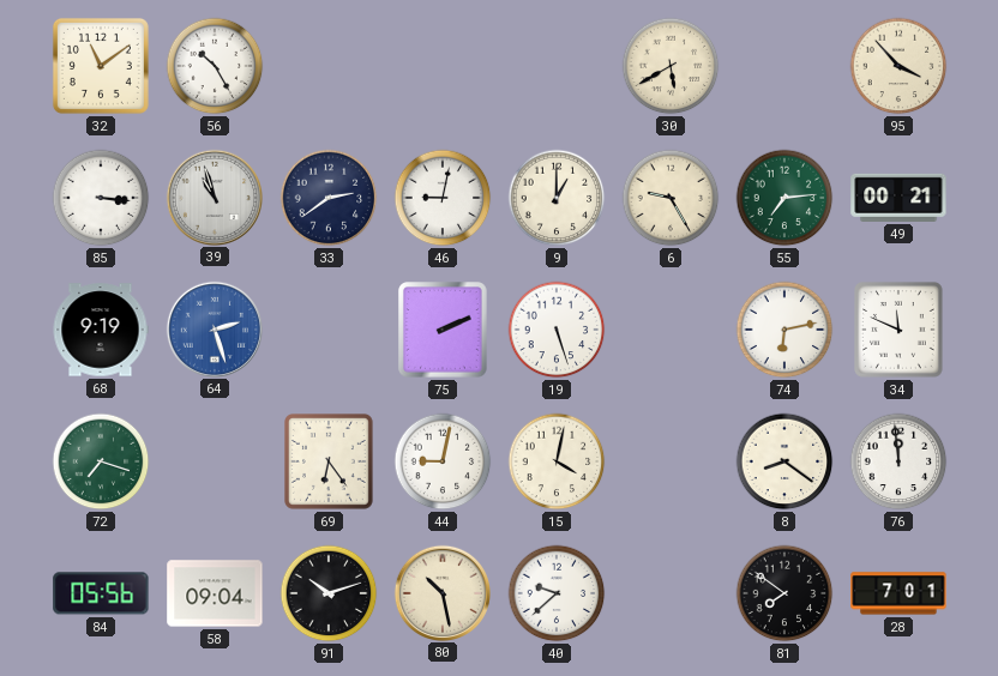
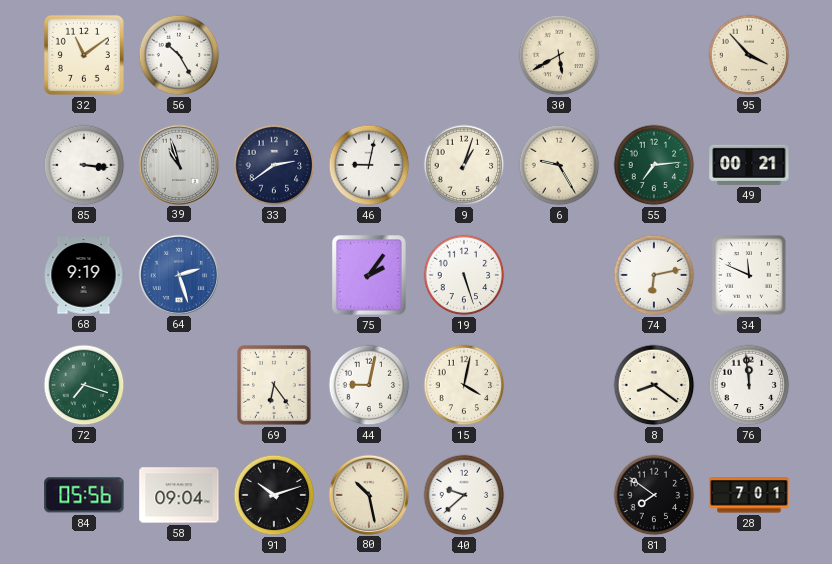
9: 1:00 -> 1:03 (464, 165)
75: 2:11 -> 2:06 (369, 275)
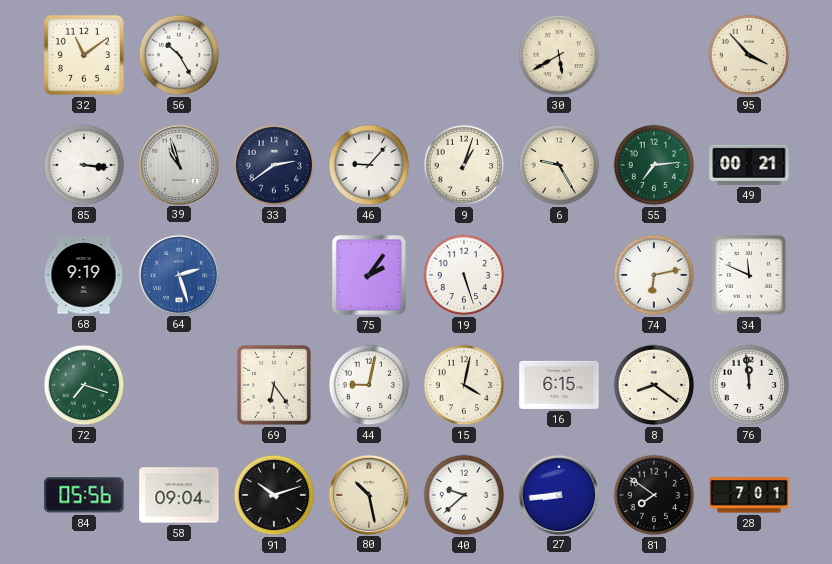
46: 9:02 -> 9:07 (369, 165)
16: none -> 6:15 (559, 385)
27: none -> 8:44 (558, 494)
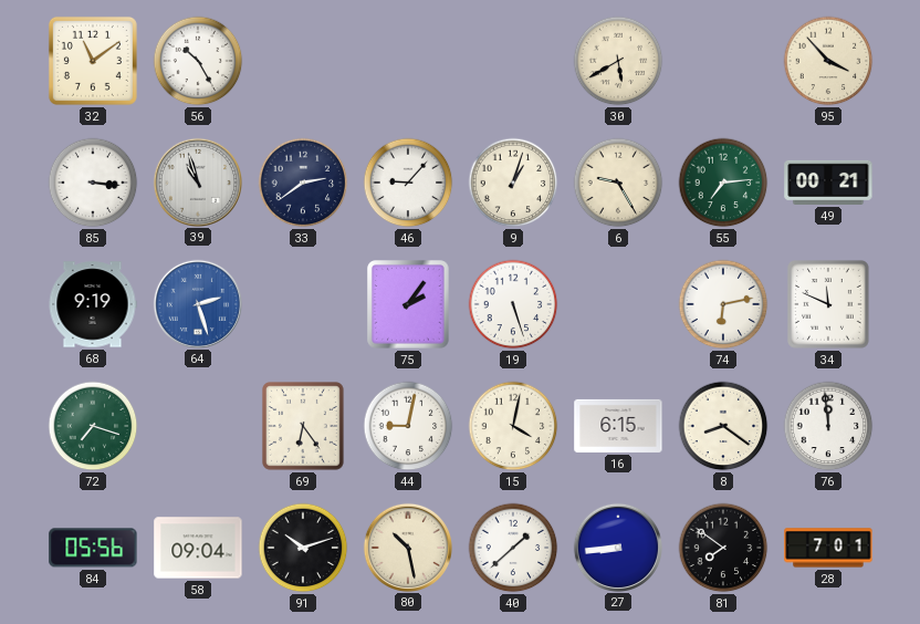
40: 9:38 -> 1:38 (513, 548)
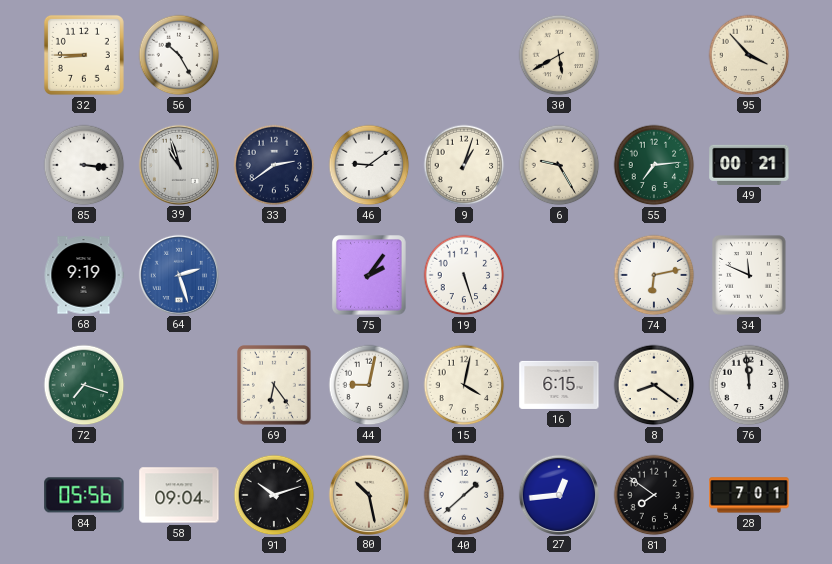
32: 11:09 -> 8:45 (84, 55)
46: 9:07 -> 9:09 (369, 165)
27: 8:44 -> 12:44 (558, 494)
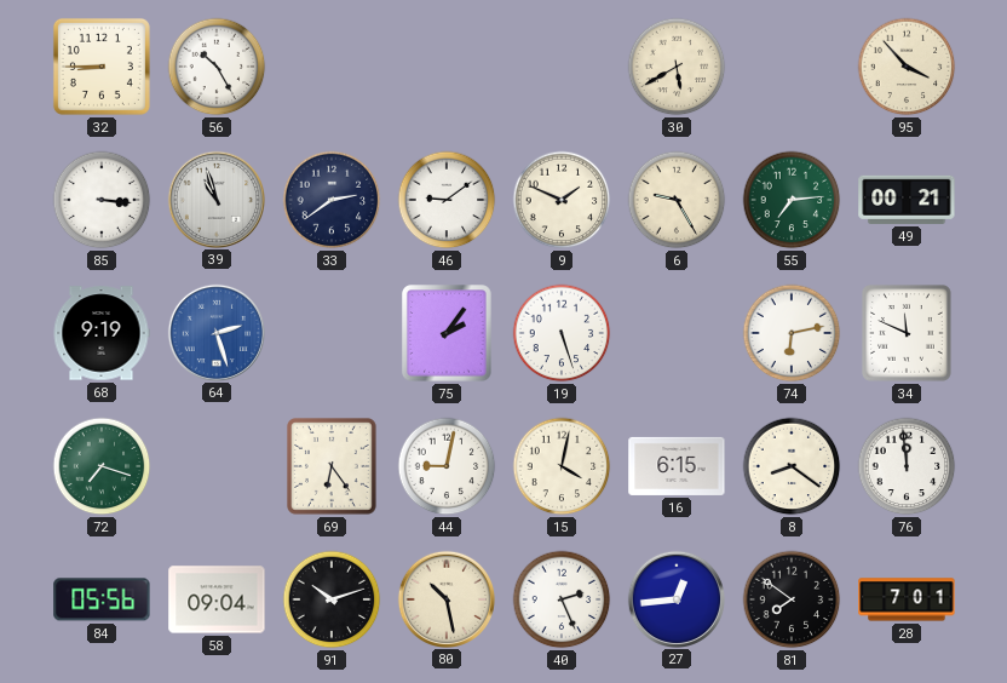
9: 1:03 -> 1:49 (562, 200)
40: 1:38 -> 2:26 (562, 599)
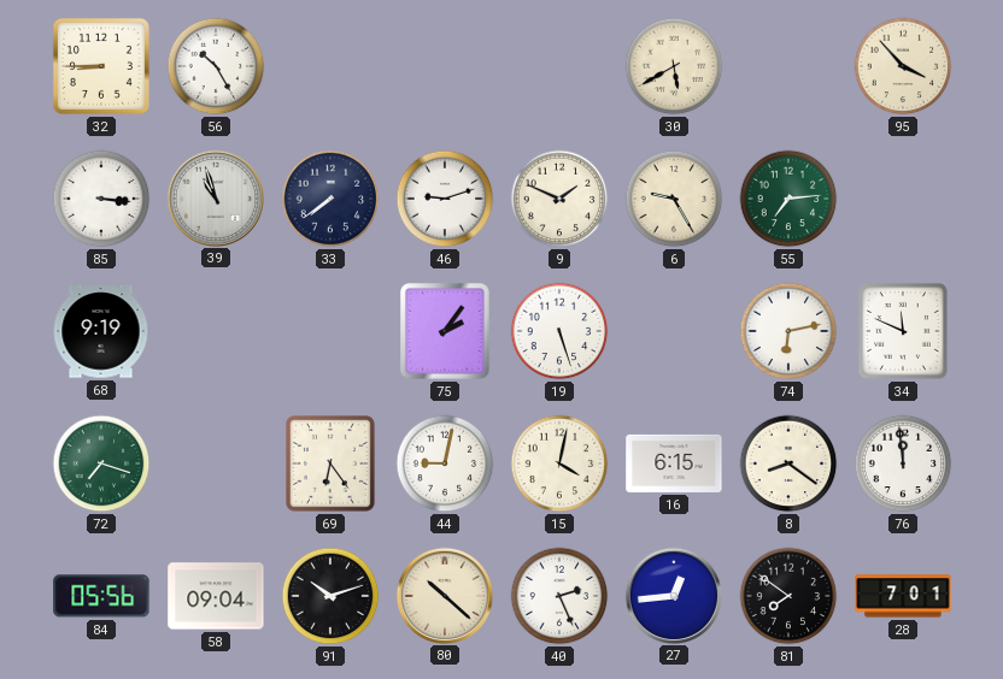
33: 2:39 -> 7:39 (330, 199)
46: 9:09 -> 9:12 (445, 199)
49: 00:21 -> none (907, 200)
64: 2:27 -> none (215, 332)
80: 10:28 -> 10:22 (444, 595)
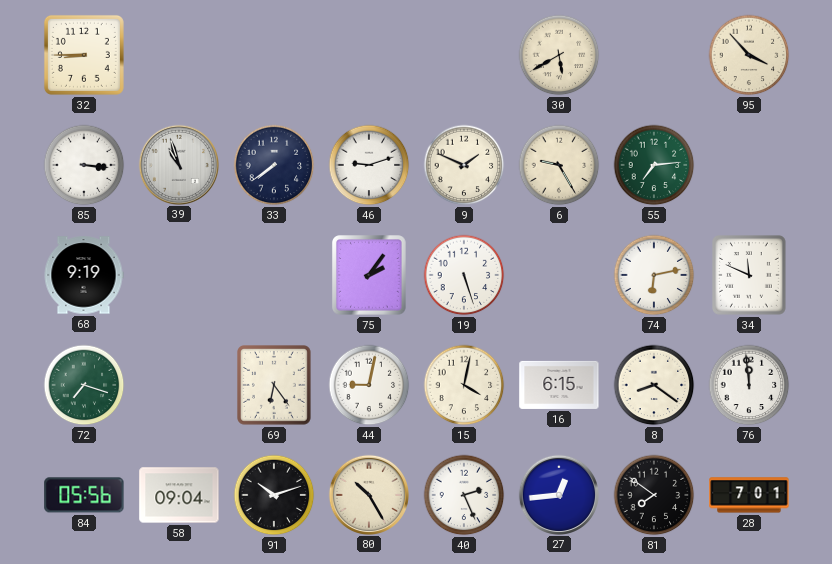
56: 10:25 -> none (216, 66)
80: 10:22 -> 10:25 (368, 494)
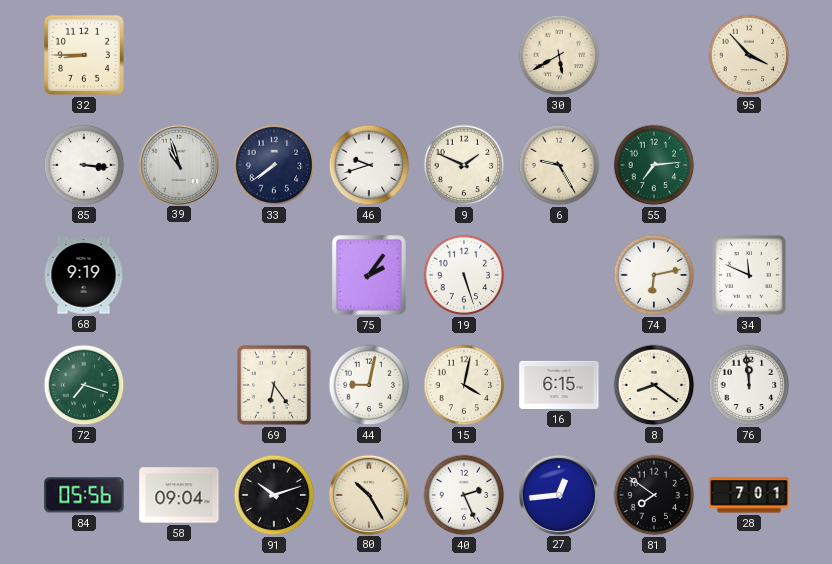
46: 9:12 -> 9:42 (369, 165)
